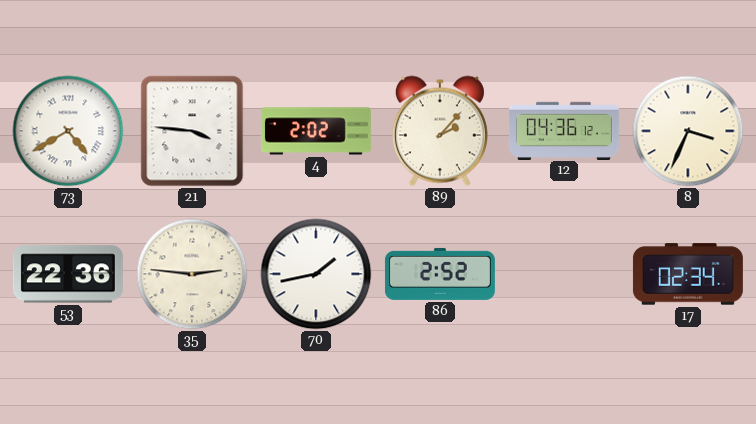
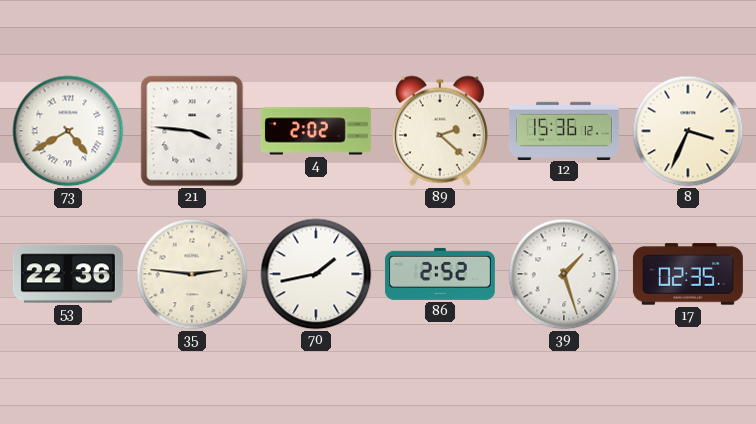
89: 2:07 -> 2:22 (440, 131)
12: 04:36 -> 15:36 (564, 130)
39: none -> 1:27 (564, 274)
17: 02:34 -> 02:35 (688, 274)
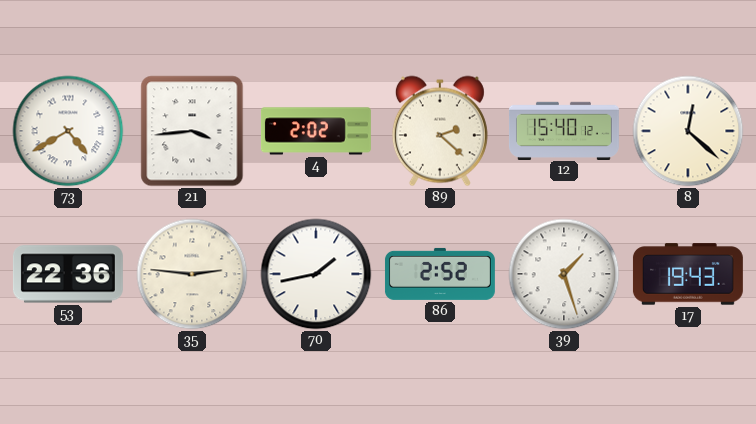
21: 3:46 -> 3:44 (192, 131)
12: 15:36 -> 15:40 (564, 130)
8: 3:34 -> 12:22 (688, 131)
17: 02:35 -> 19:43 (688, 274)
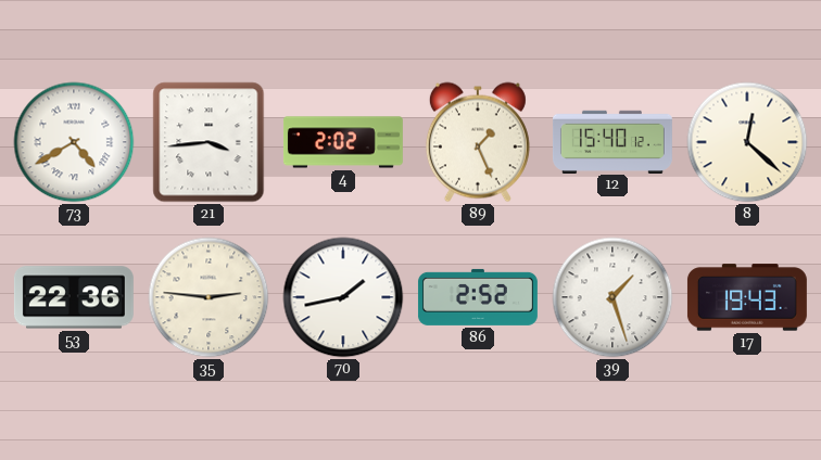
89: 2:22 -> 1:26 (478, 142)
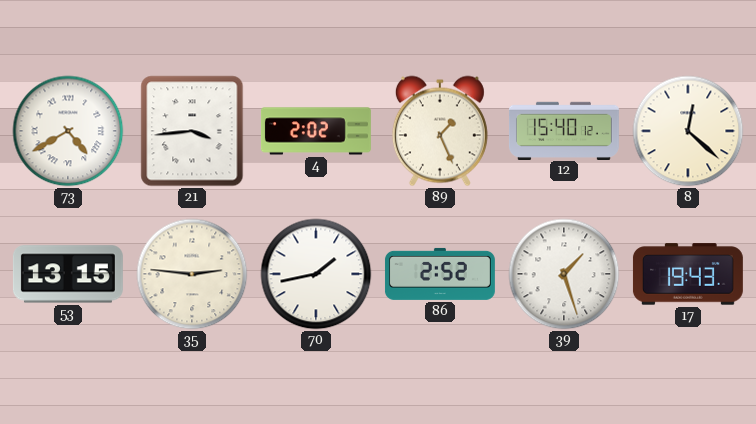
53: 22:36 -> 13:15 (68, 274)
